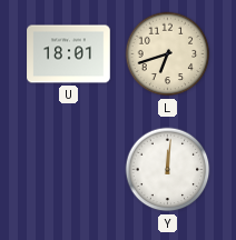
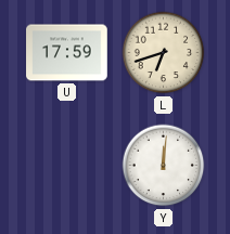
U: 18:01 -> 17:59 (67, 53)
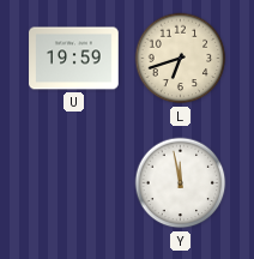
U: 17:59 -> 19:59 (74, 59)
Y: 12:01 -> 11:58 (181, 183)
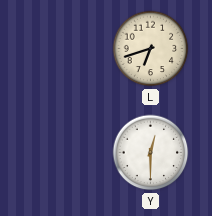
U: 19:59 -> none (74, 59)
Y: 11:58 -> 12:30 (151, 153)
